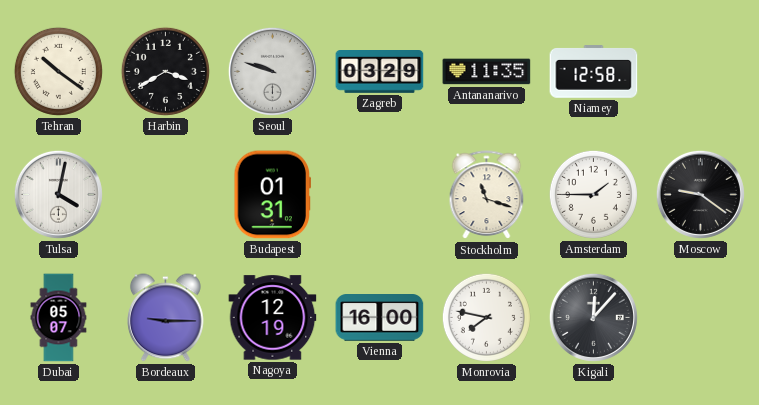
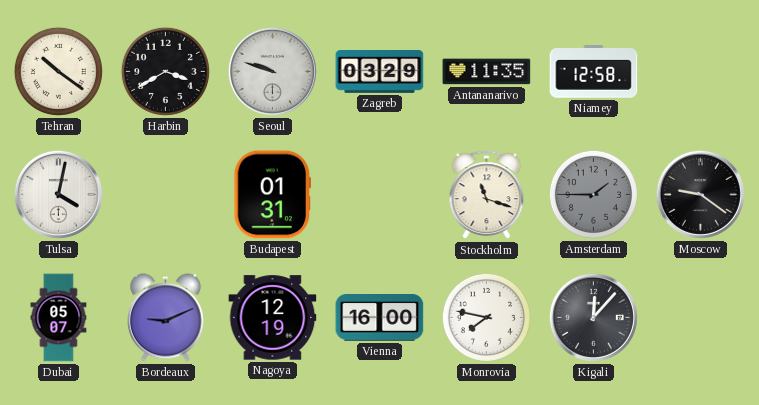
Amsterdam dial: white -> grey (593, 194)
Bordeaux: 9:15 -> 9:11 (166, 318)
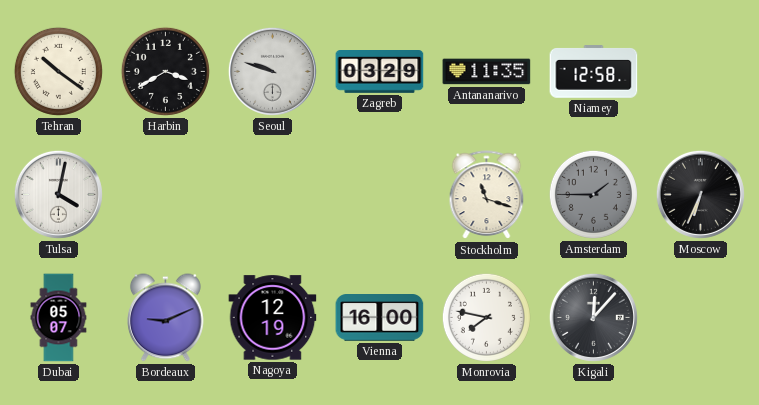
Budapest: 01:31 -> none (272, 195)
Moscow: 9:21 -> 6:34 (700, 194)
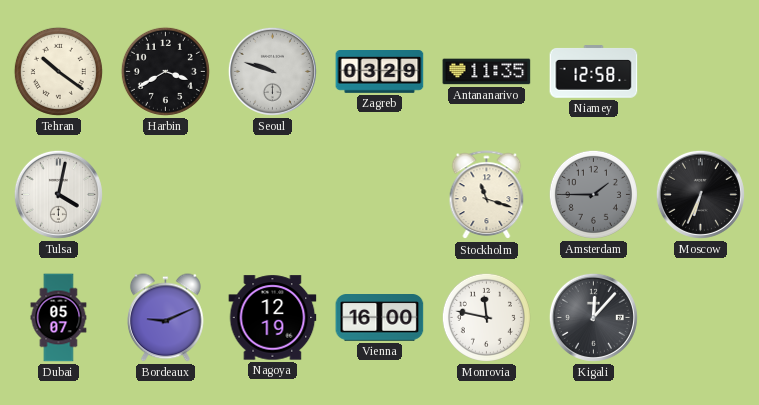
Monrovia: 7:47 -> 11:47 (486, 317)
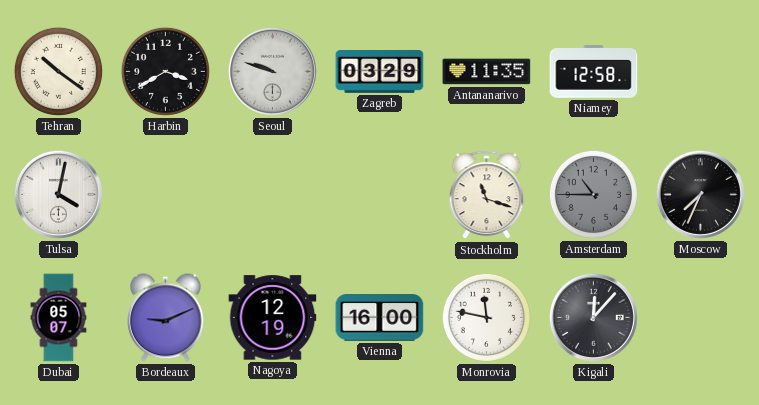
Amsterdam: 1:45 -> 10:45 (593, 194)
Moscow: 6:34 -> 7:34 (700, 194)
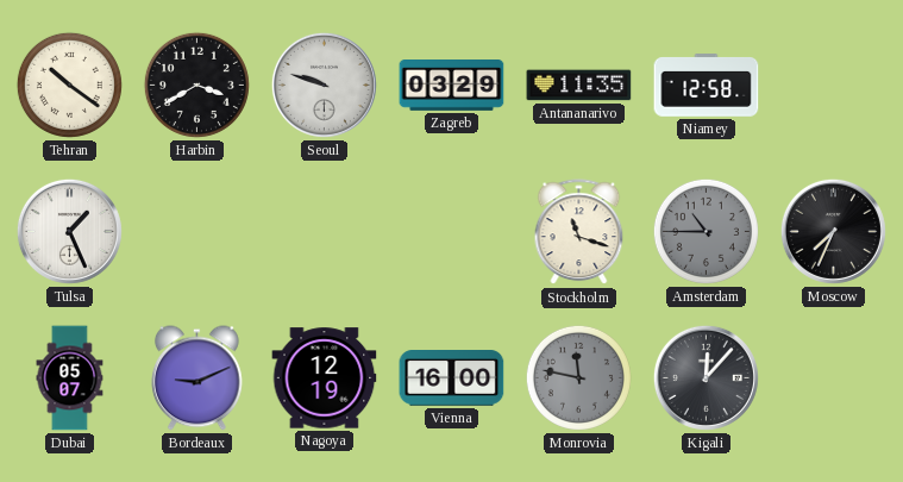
Tulsa: 4:02 -> 1:26 (69, 231)
Monrovia dial: white -> grey (578, 377)
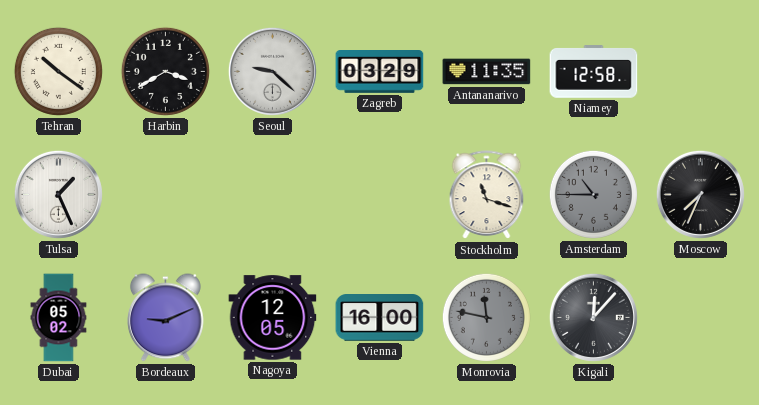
Seoul: 9:48 -> 9:22 (272, 71)
Dubai: 05:07 -> 05:02 (59, 318)
Nagoya: 12:19 -> 12:05 (273, 318)
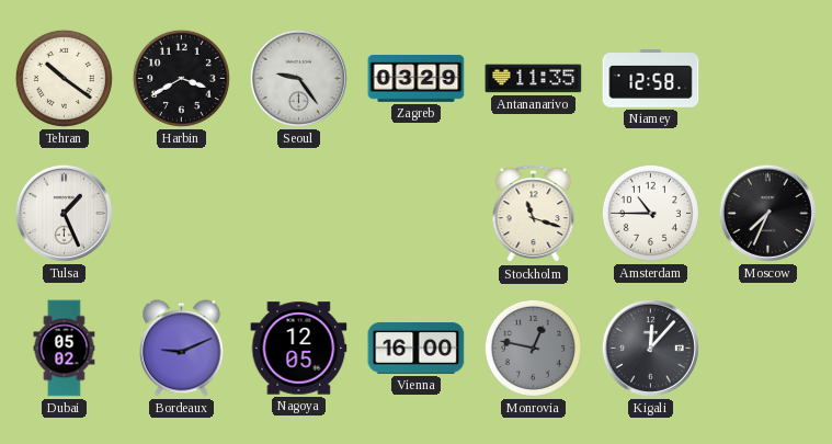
Seoul: 9:22 -> 9:24 (298, 78)
Amsterdam dial: grey -> white (650, 213)
Monrovia: 11:47 -> 12:47 (533, 348)
